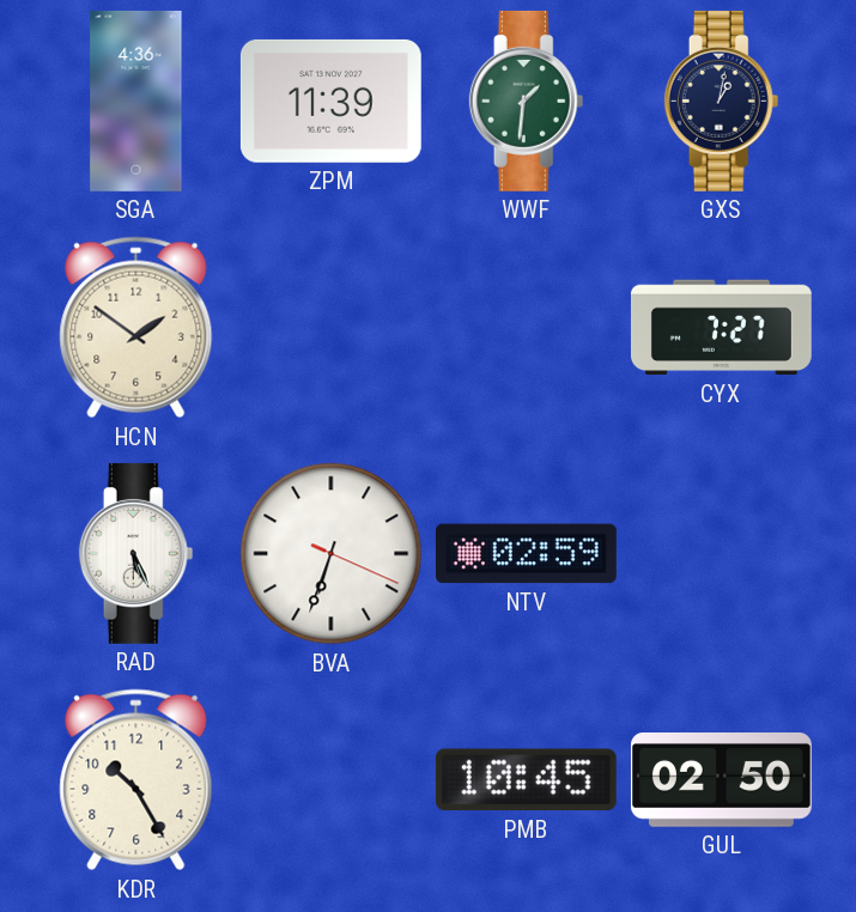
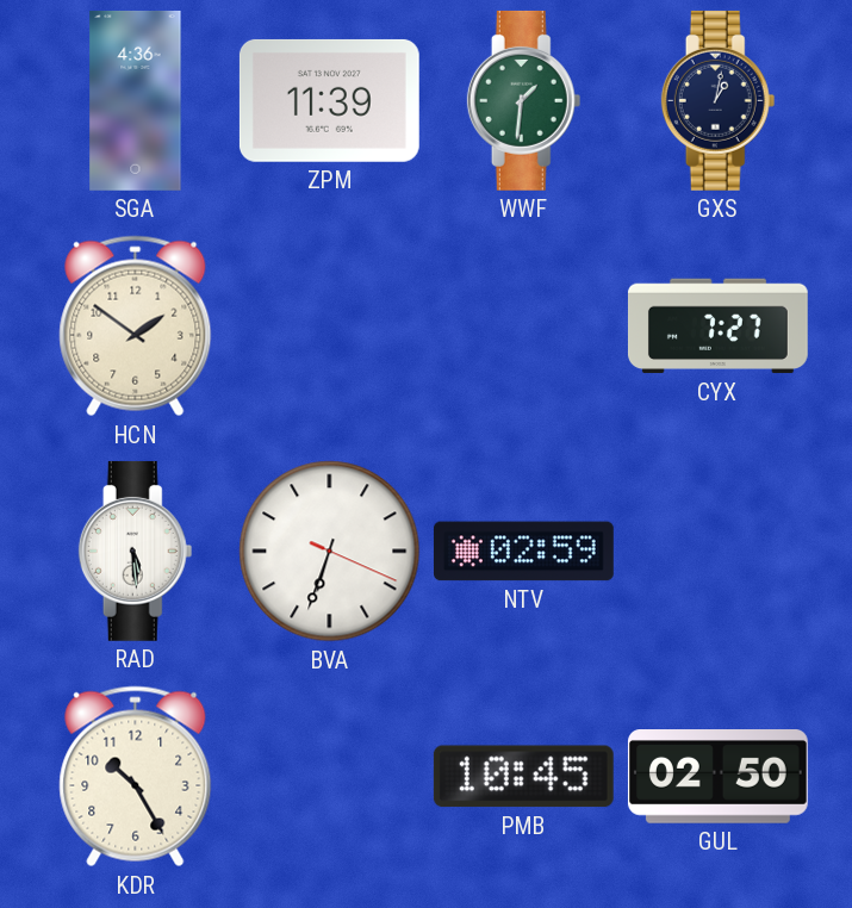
RAD: 5:26 -> 5:29 (136, 551)
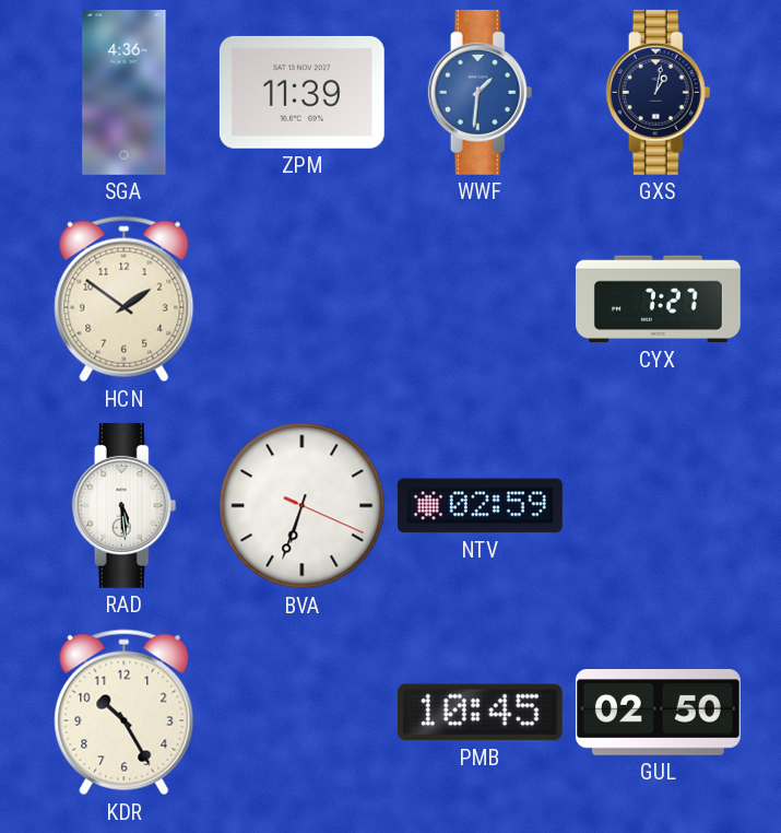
WWF dial: green -> blue (481, 92)
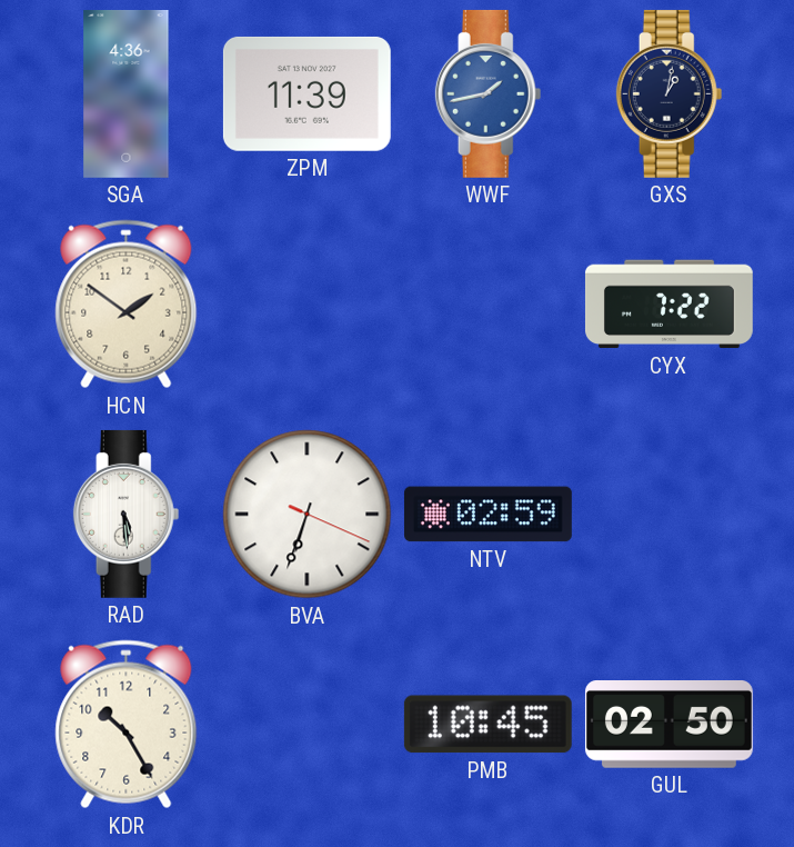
WWF: 1:31 -> 1:43 (489, 93)
CYX: 7:27 -> 7:22 (669, 305)
